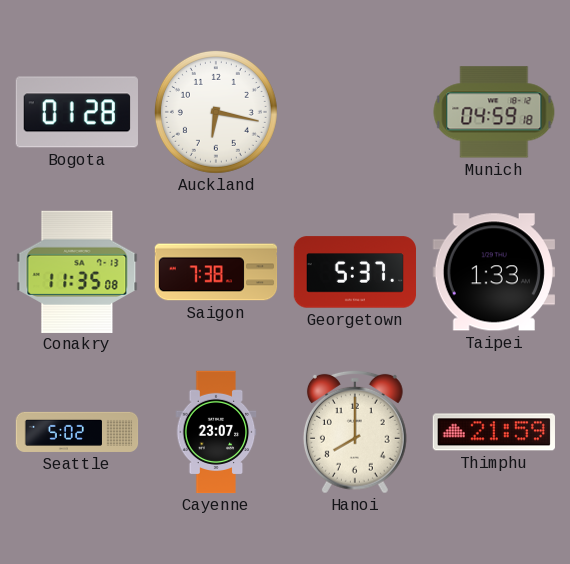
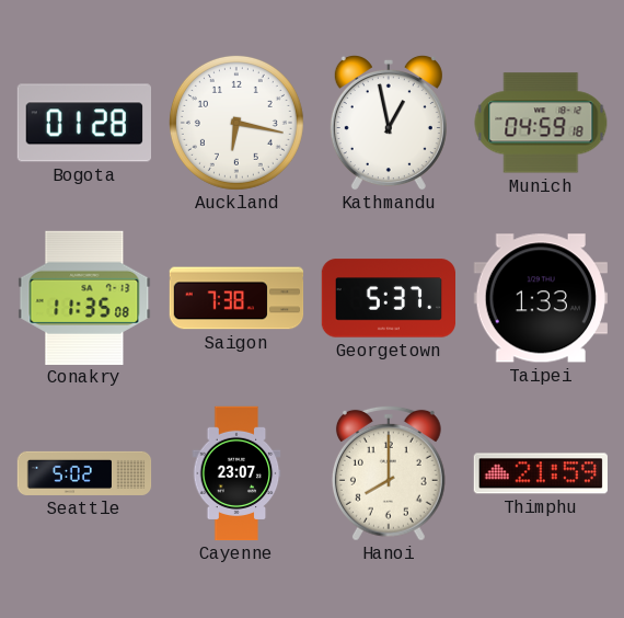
Kathmandu: none -> 12:58 (389, 123)
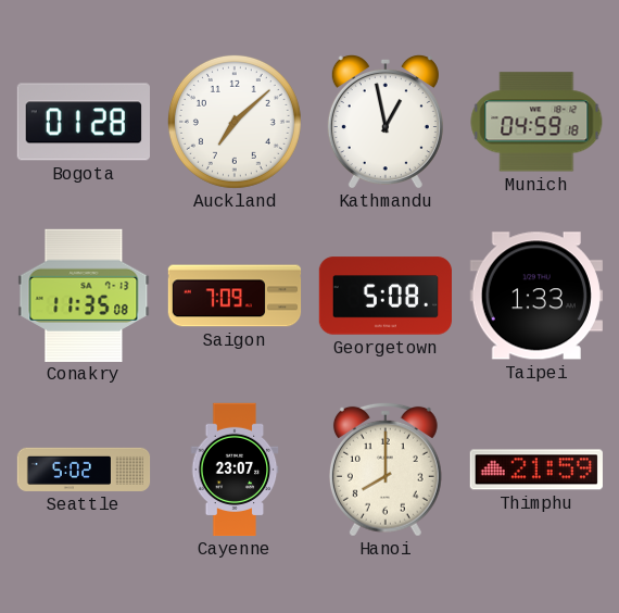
Auckland: 6:17 -> 7:08 (235, 122)
Saigon: 7:38 -> 7:09 (235, 296)
Georgetown: 5:37 -> 5:08 (384, 296)
